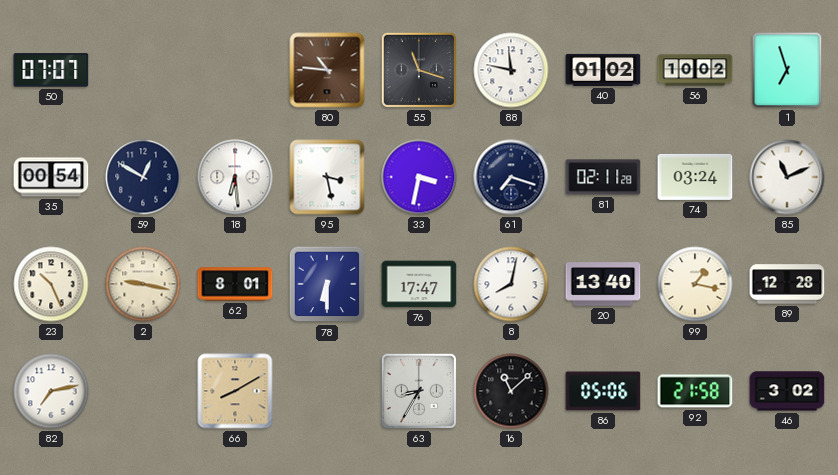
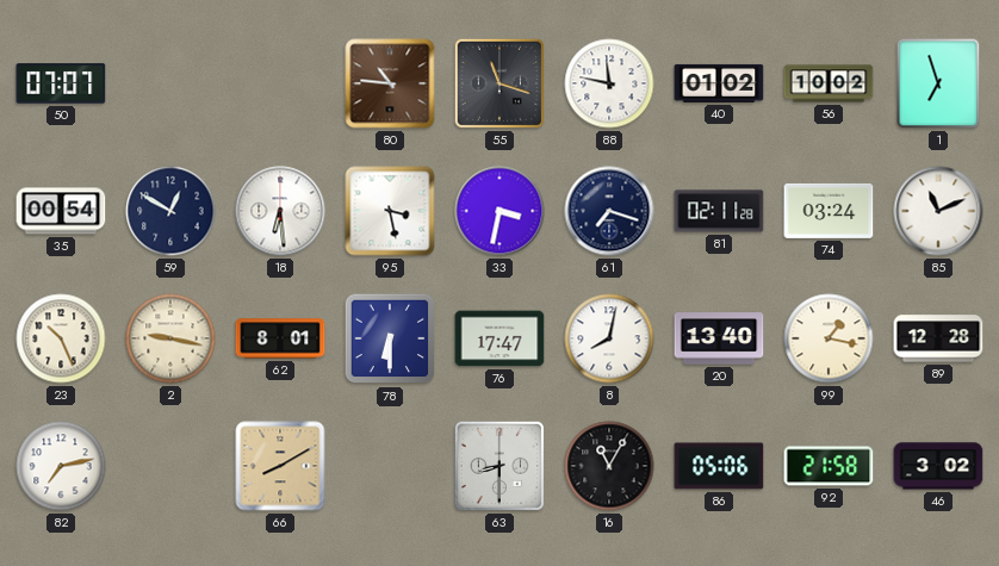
63: 8:35 -> 8:30 (499, 466)
16: 11:08 -> 11:05 (609, 466)
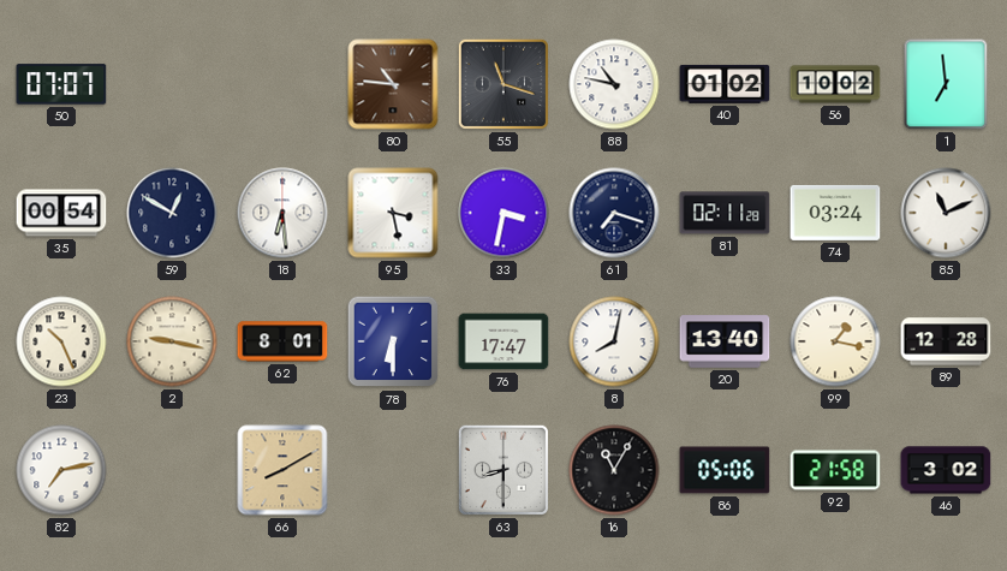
88: 11:47 -> 10:47 (614, 84)
1: 6:57 -> 6:59 (946, 84)
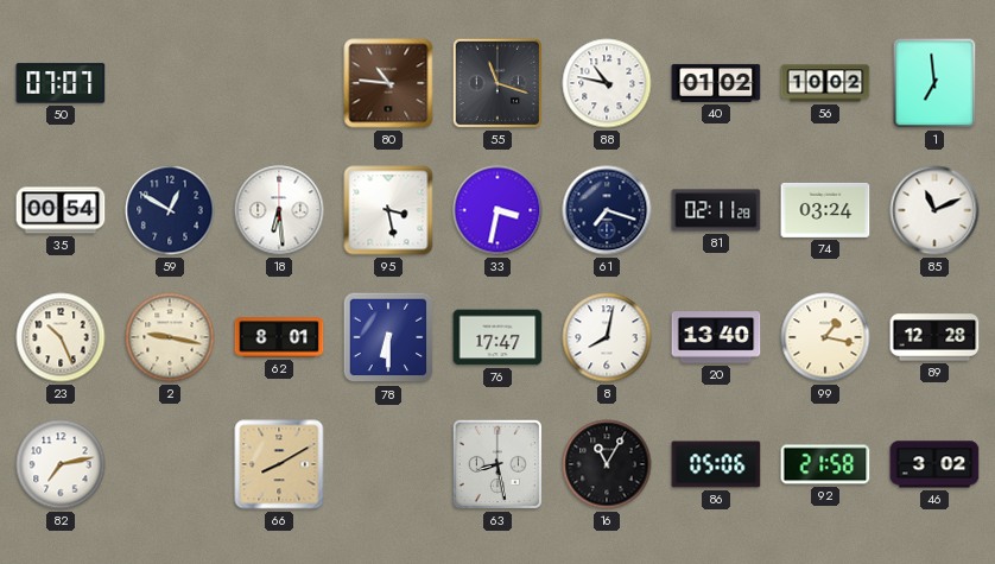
63: 8:30 -> 8:28 (497, 464)
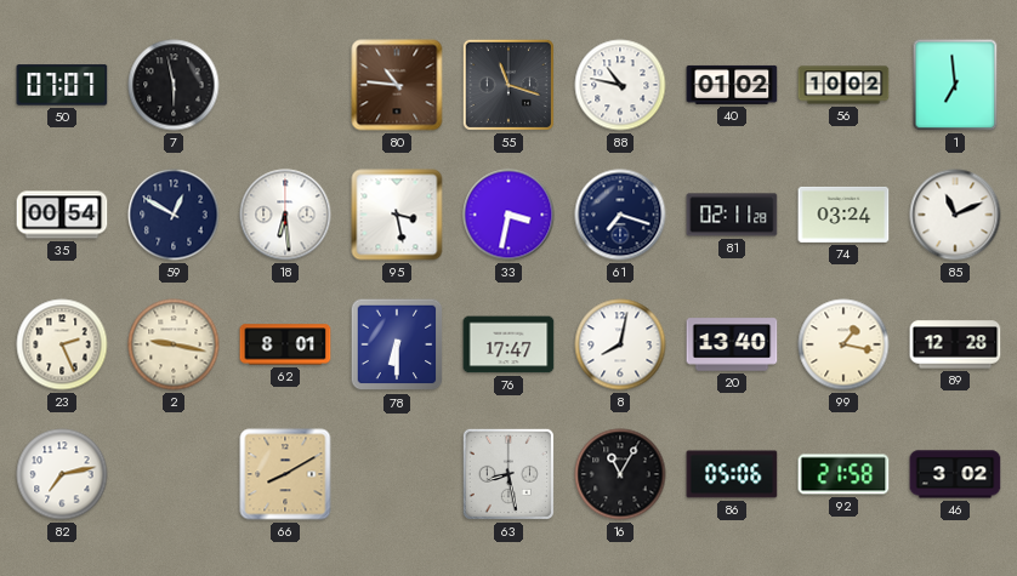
7: none -> 5:58 (174, 85)
23: 10:26 -> 2:26 (62, 344)
